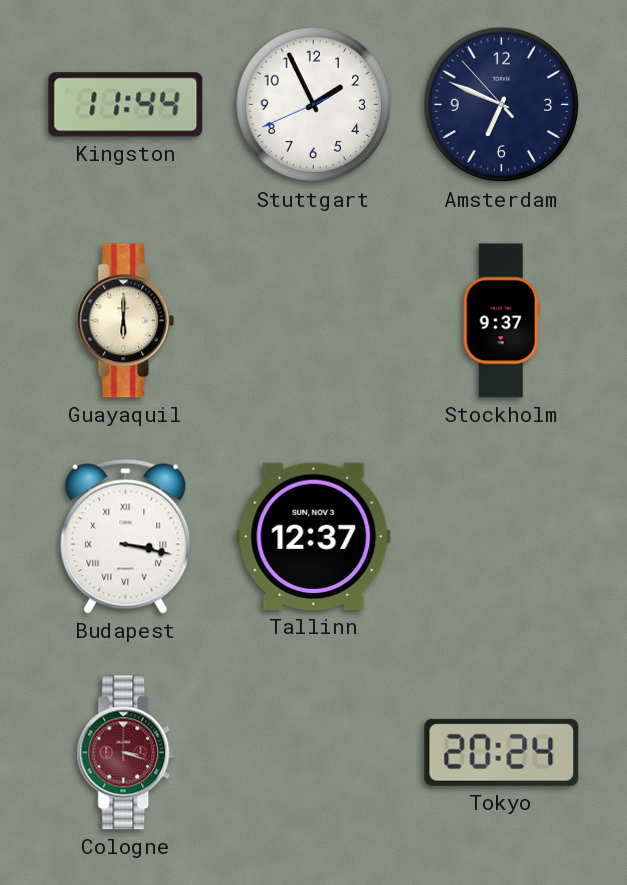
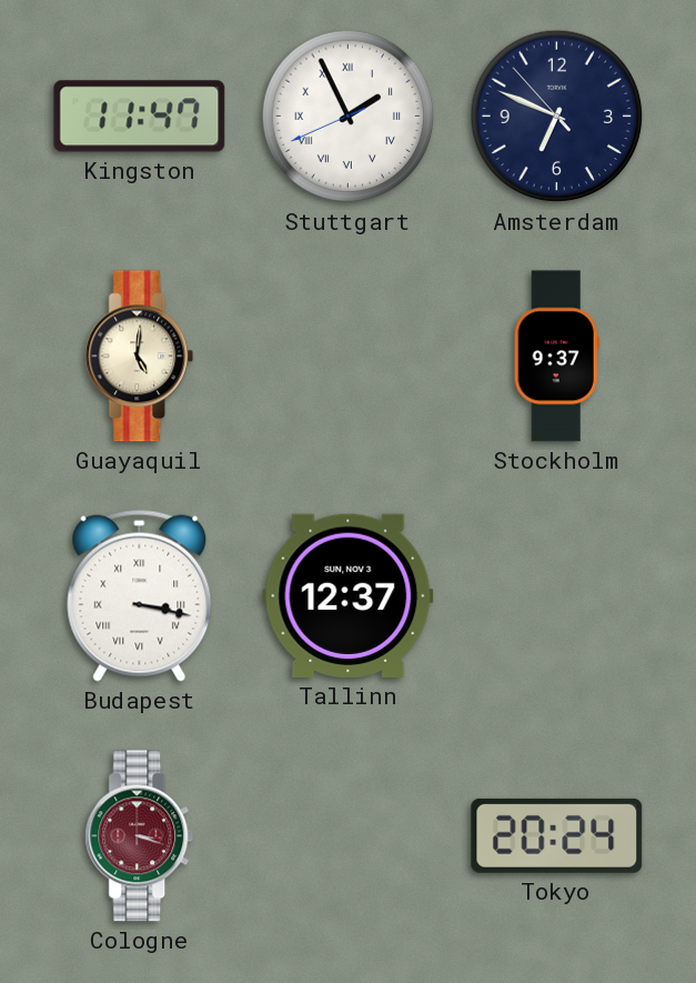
Kingston: 11:44 -> 11:47 (140, 117)
Stuttgart numerals: Arabic -> Roman (349, 117)
Guayaquil: 6:00 -> 5:01 (140, 357)
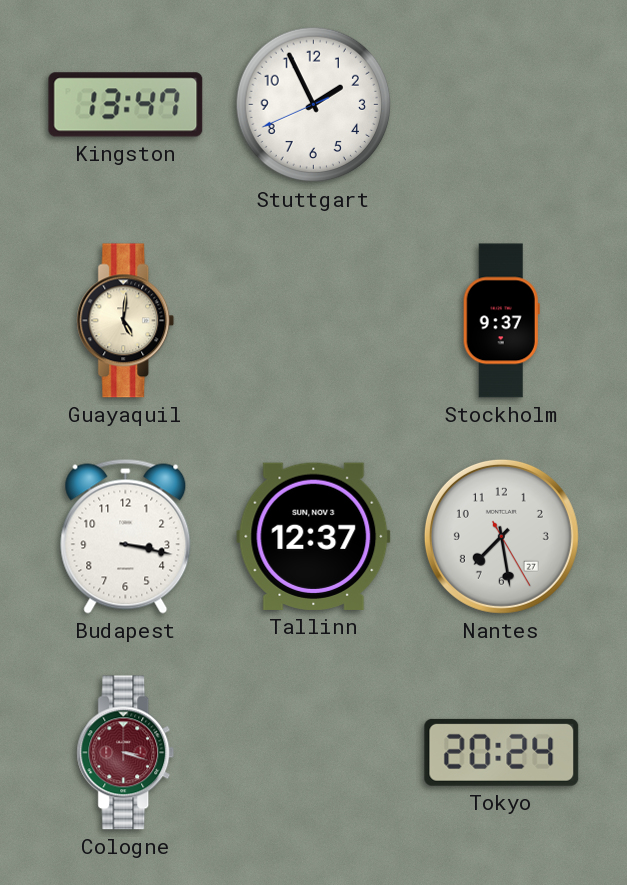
Kingston: 11:47 -> 13:47 (126, 105)
Stuttgart numerals: Roman -> Arabic (314, 105)
Amsterdam: 6:48 -> none (557, 117)
Budapest numerals: Roman -> Arabic (126, 536)
Nantes: none -> 7:28 (501, 536)
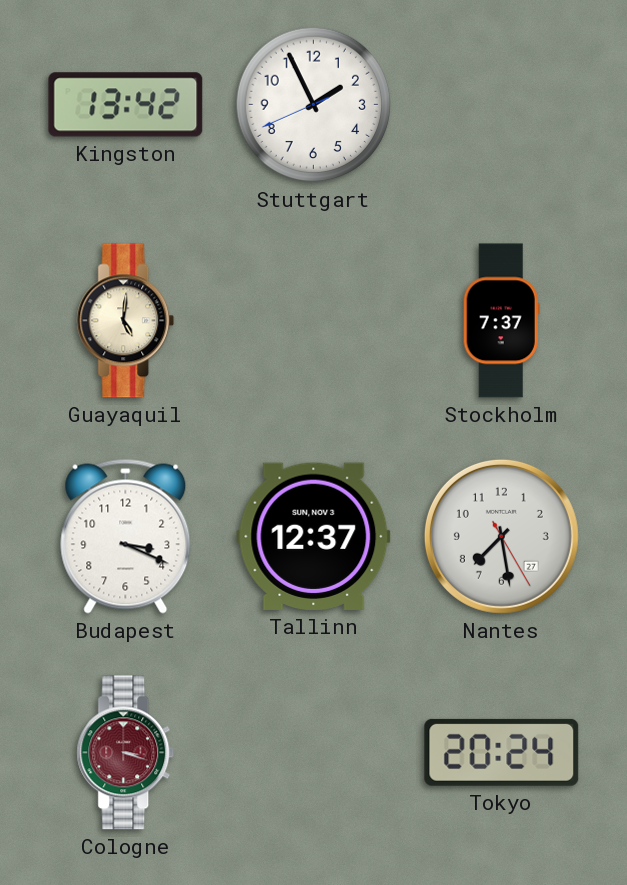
Kingston: 13:47 -> 13:42 (126, 105)
Stockholm: 9:37 -> 7:37 (501, 321)
Budapest: 3:17 -> 3:19 (126, 536)
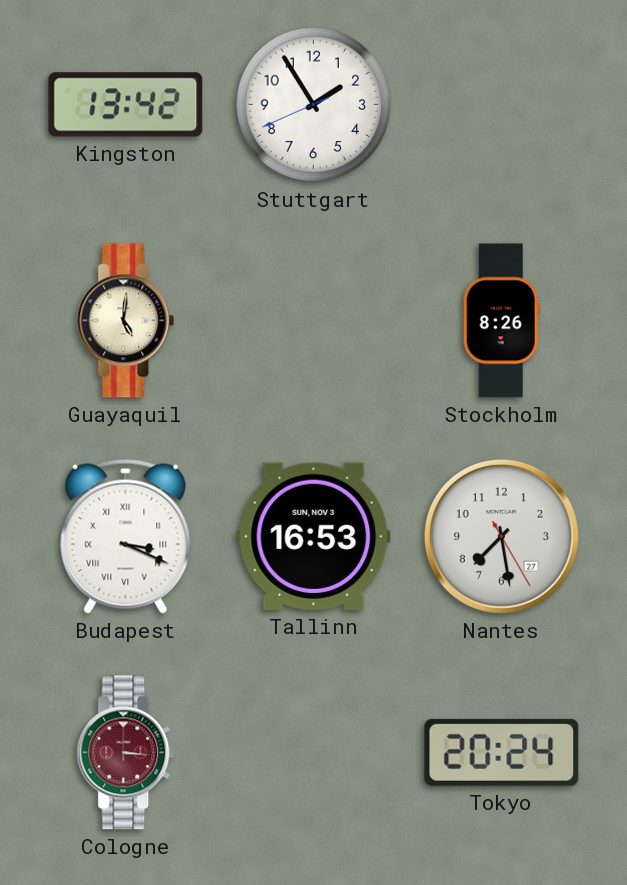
Stuttgart: 1:55 -> 1:54 (314, 105)
Stockholm: 7:37 -> 8:26 (501, 321)
Budapest numerals: Arabic -> Roman (126, 536)
Tallinn: 12:37 -> 16:53 (314, 536)
Cologne: 3:18 -> 3:16 (126, 753)
